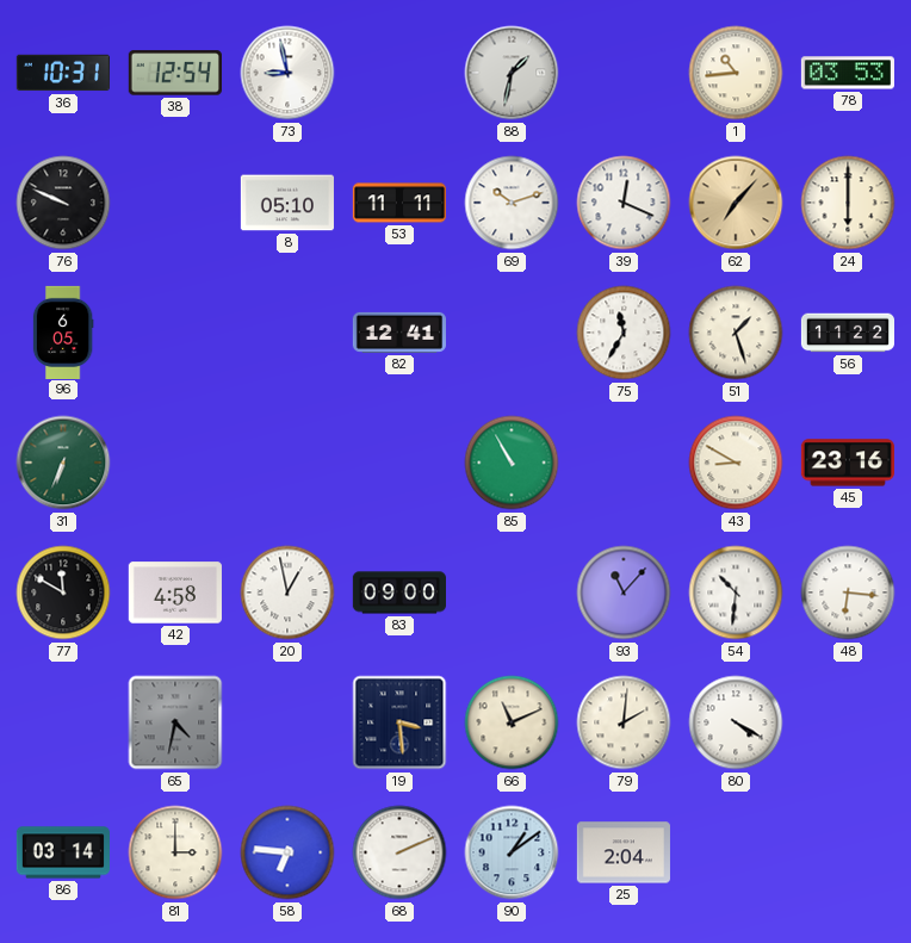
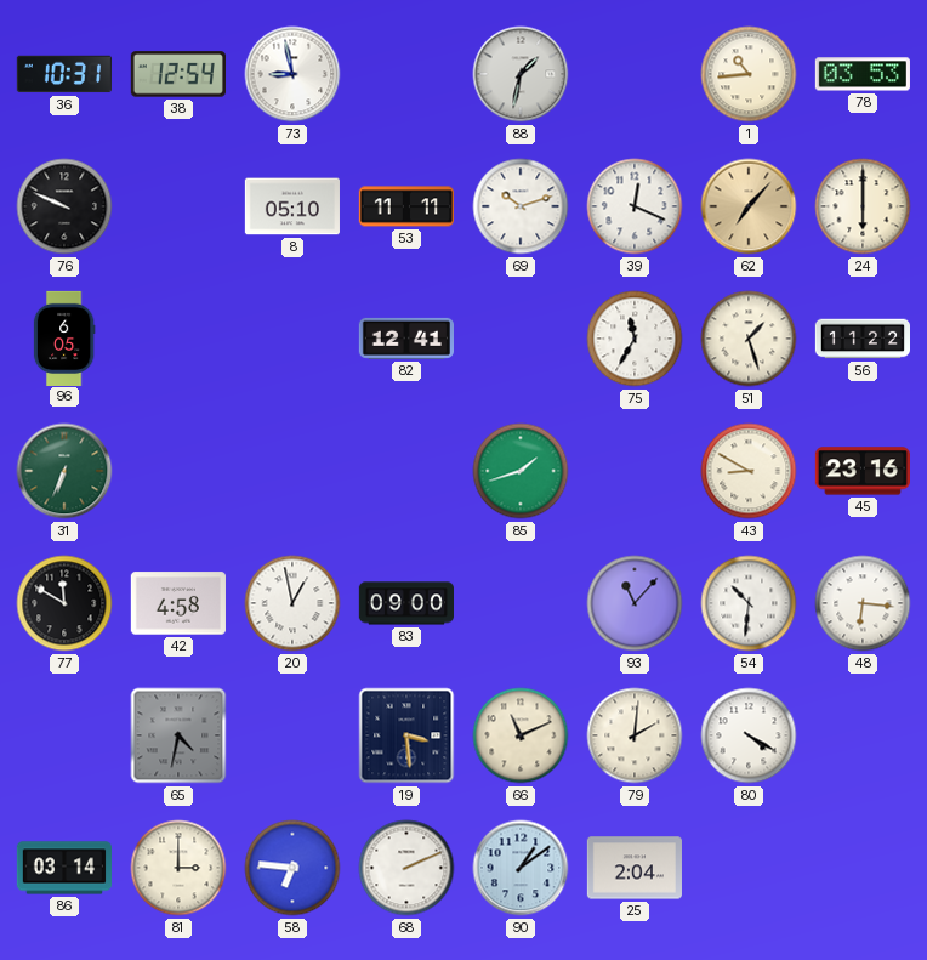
85: 10:55 -> 1:42 (521, 471)
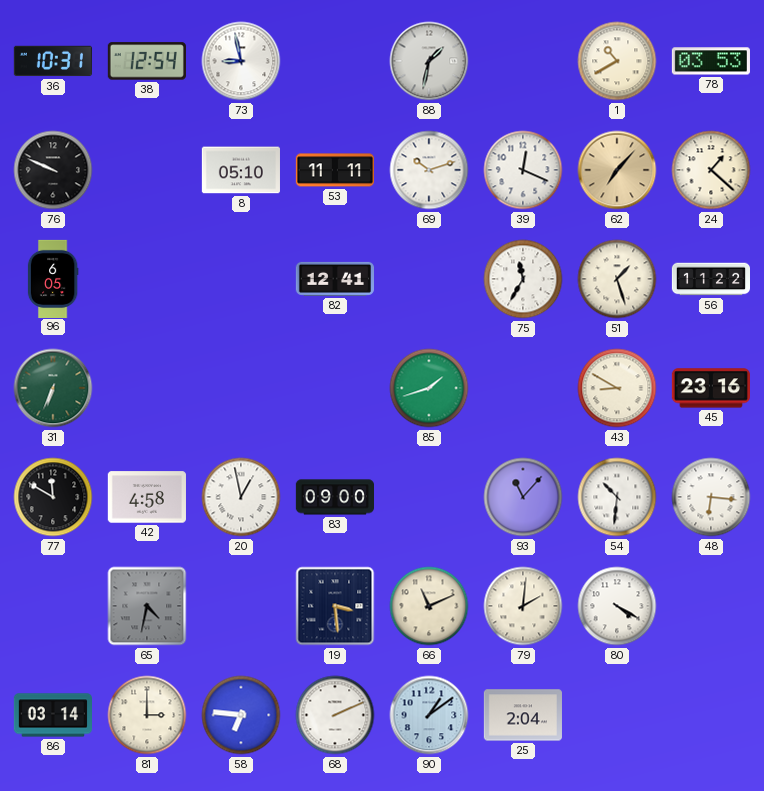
1: 10:44 -> 10:40 (617, 61)
24: 6:00 -> 1:22 (711, 170)
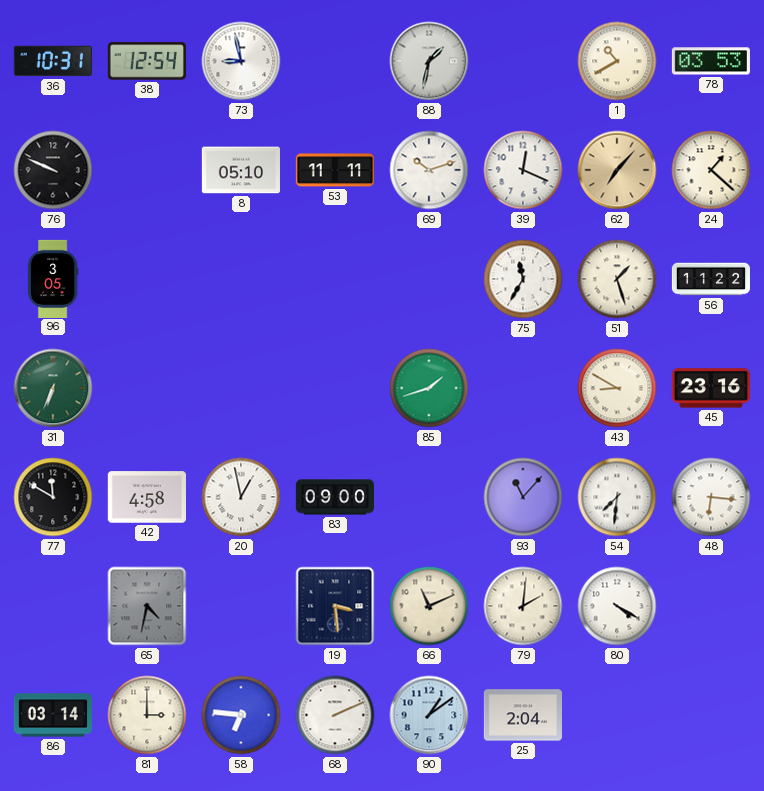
96: 6:05 -> 3:05 (53, 278)
82: 12:41 -> none (334, 279)
54: 10:31 -> 7:31 (617, 497)
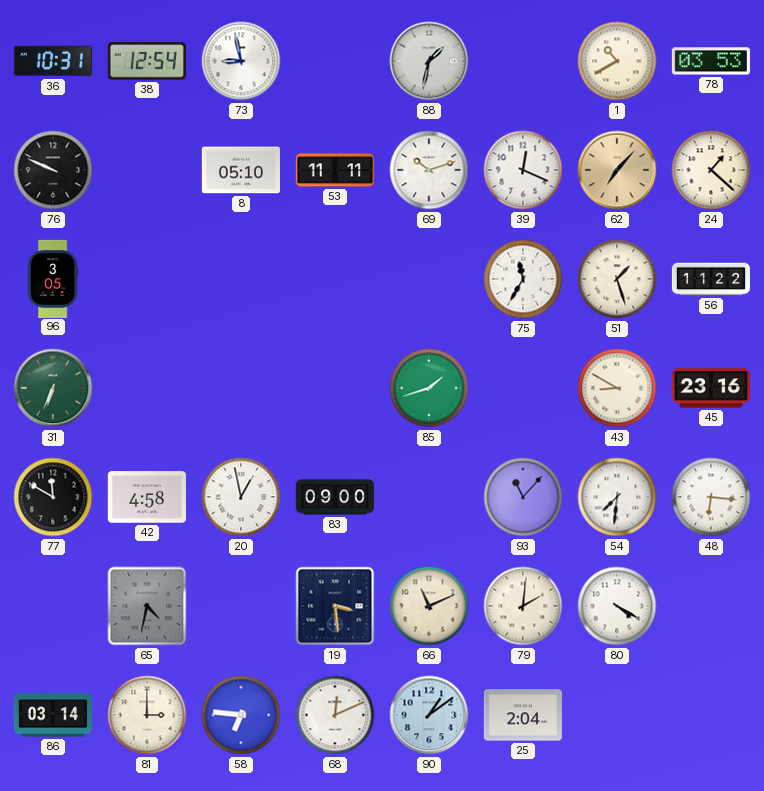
68: 2:11 -> 12:11 (335, 715)
